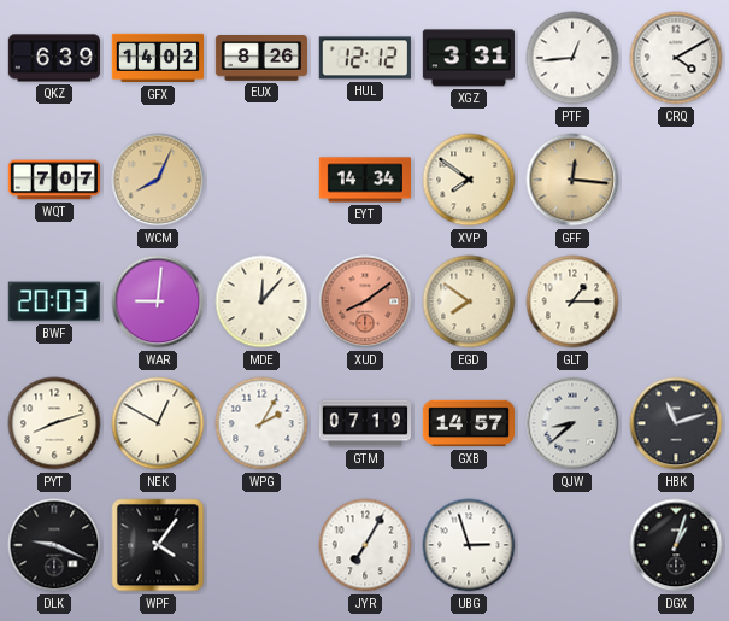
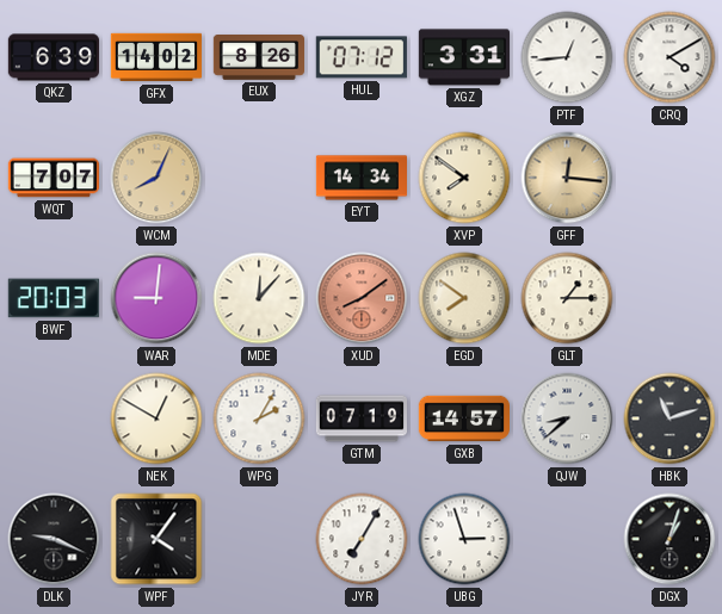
HUL: 12:12 -> 07:12 (362, 57)
PYT: 8:12 -> none (54, 423)
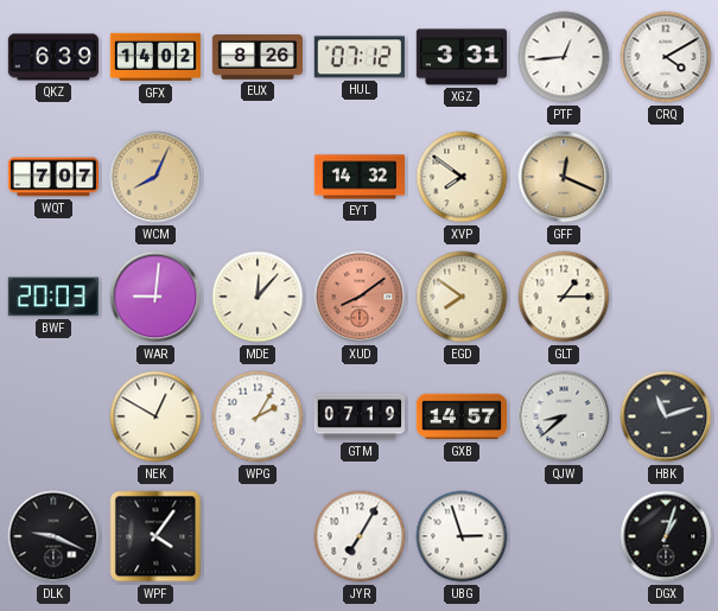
EYT: 14:34 -> 14:32 (358, 177)
GFF: 12:16 -> 12:19 (564, 177)
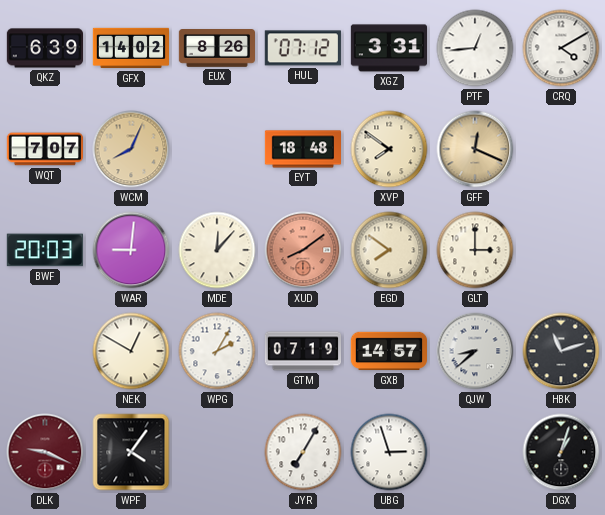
EYT: 14:32 -> 18:48 (302, 149)
GLT: 1:15 -> 3:00 (475, 250)
DLK dial: black -> burgundy (45, 452)
